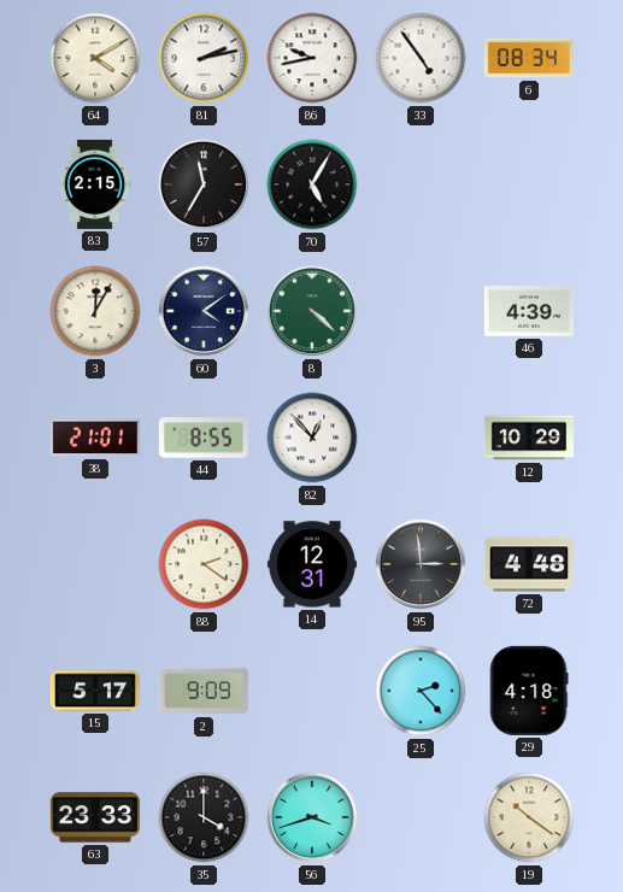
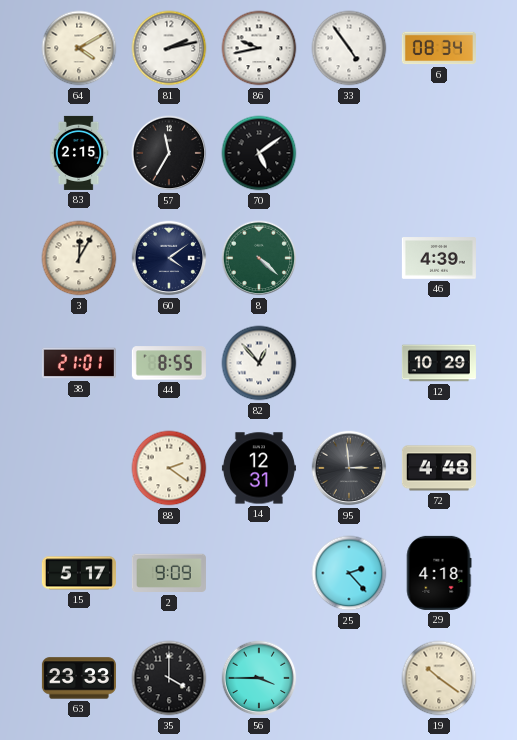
70: 5:05 -> 5:09 (259, 153)
56: 3:42 -> 3:45 (259, 678)
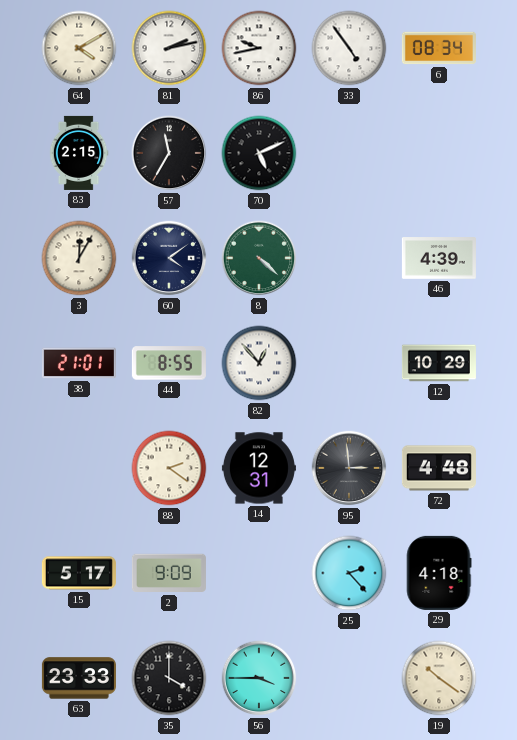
70: 5:09 -> 5:11 (259, 153)
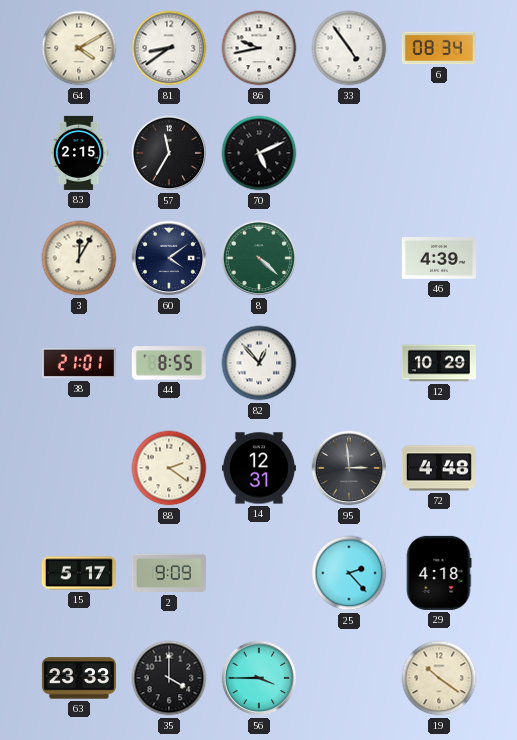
81: 2:13 -> 8:39 (169, 48)
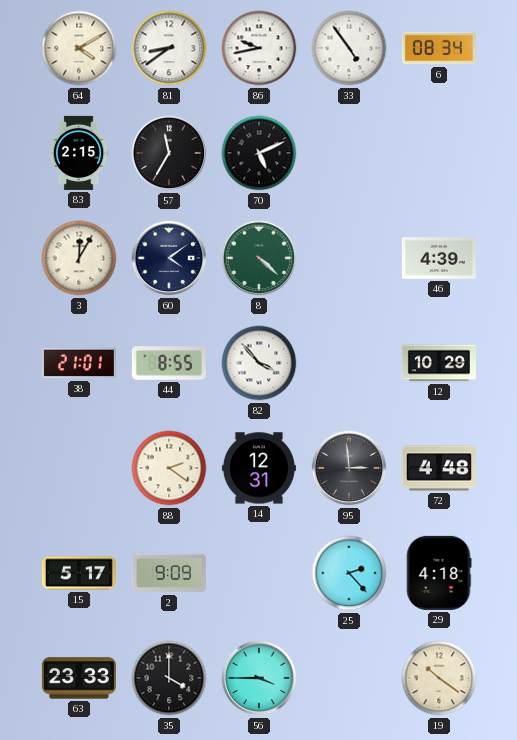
82: 12:53 -> 3:53 (259, 363)
